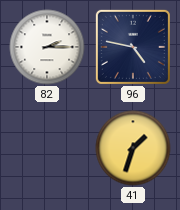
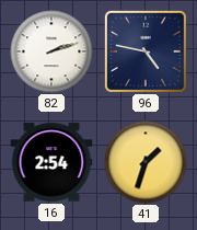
82: 2:15 -> 2:12 (51, 51)
16: none -> 2:54 (51, 162)
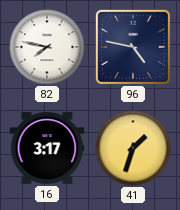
82: 2:12 -> 7:47 (47, 47)
16: 2:54 -> 3:17 (47, 148)
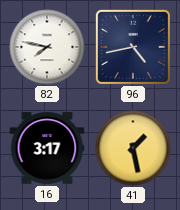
96: 4:47 -> 4:43 (133, 47)
41: 1:33 -> 1:28 (133, 148)
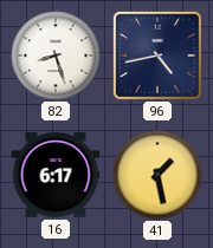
82: 7:47 -> 8:27 (56, 56)
16: 3:17 -> 6:17 (56, 175)
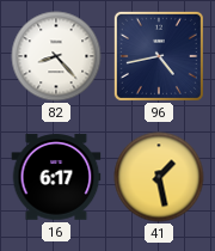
82: 8:27 -> 8:23 (56, 56)
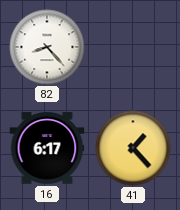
96: 4:43 -> none (159, 56)
41: 1:28 -> 1:23 (133, 148)
